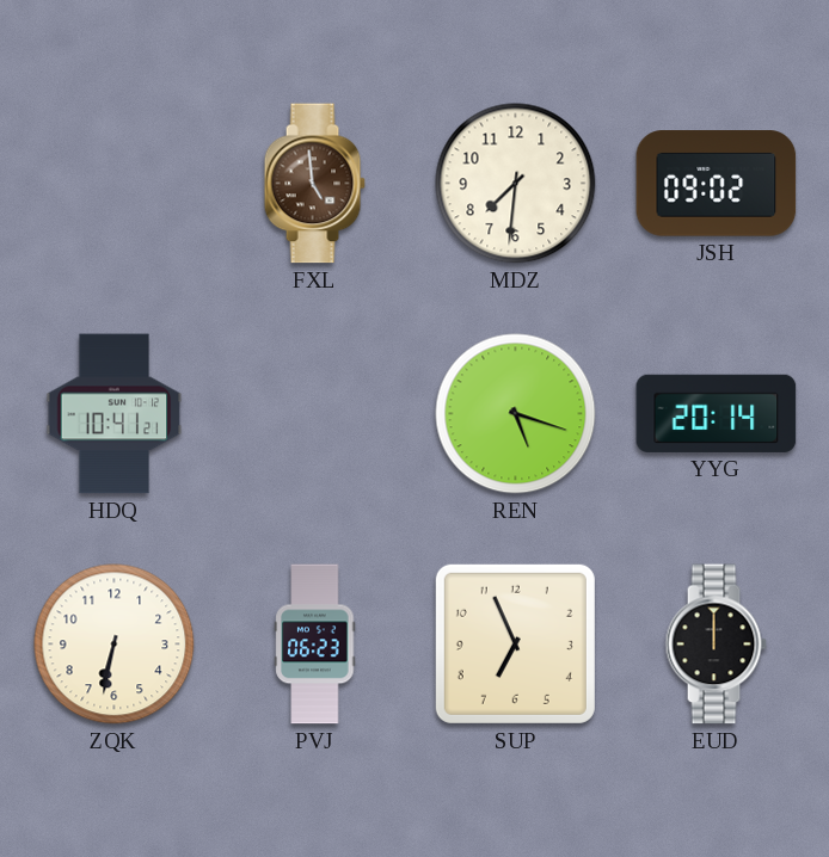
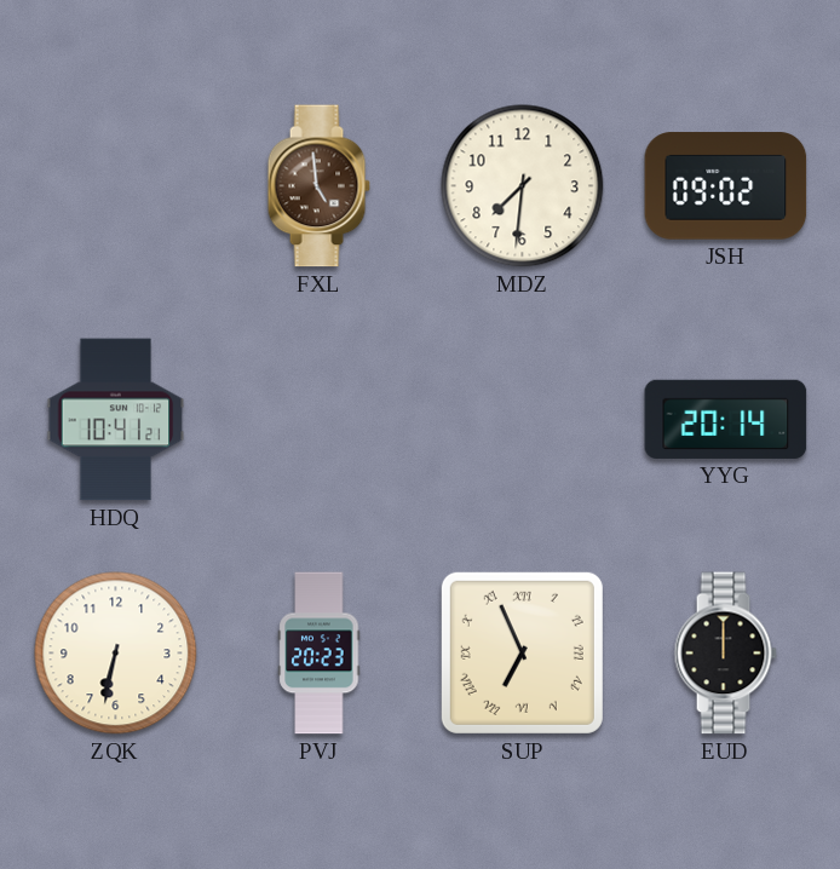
REN: 5:18 -> none (516, 414)
PVJ: 06:23 -> 20:23 (320, 654)
SUP numerals: Arabic -> Roman (522, 652)
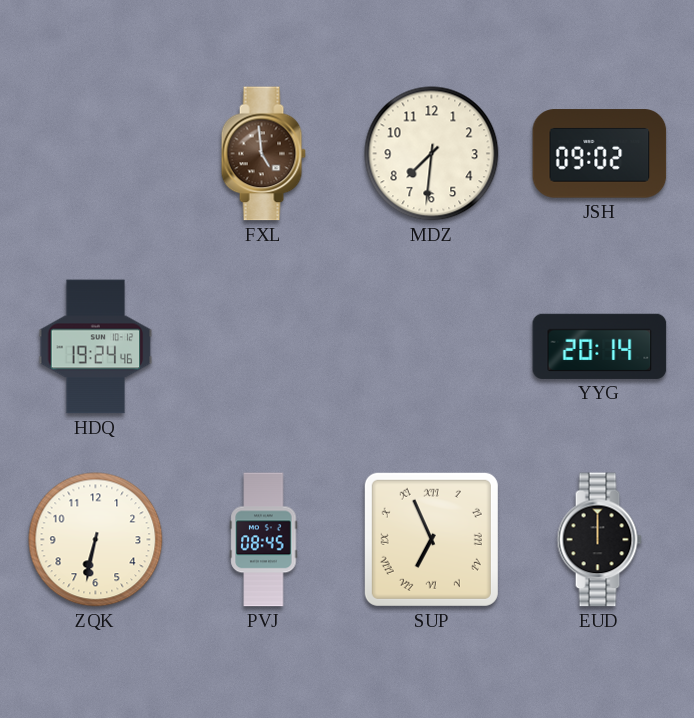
HDQ: 10:41 -> 19:24 (96, 347)
PVJ: 20:23 -> 08:45 (264, 540)
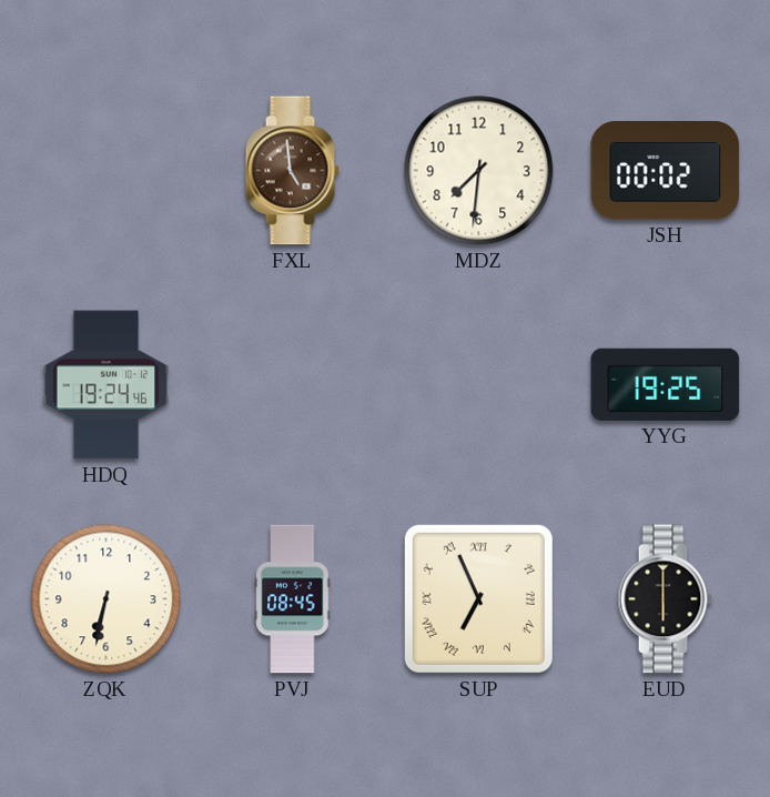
JSH: 09:02 -> 00:02 (666, 171)
YYG: 20:14 -> 19:25 (666, 384)
EUD: 12:00 -> 6:00 (665, 599)
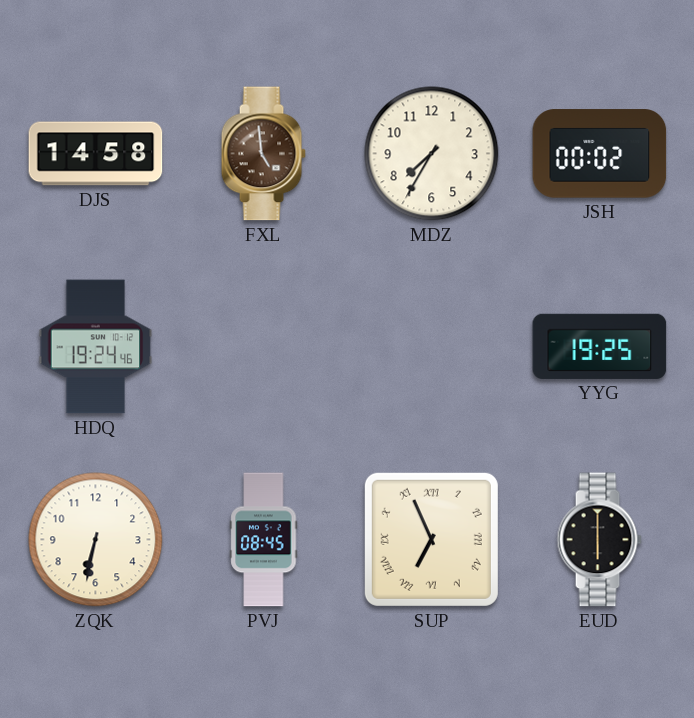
DJS: none -> 14:58 (96, 154)
MDZ: 7:31 -> 7:35 (432, 154)
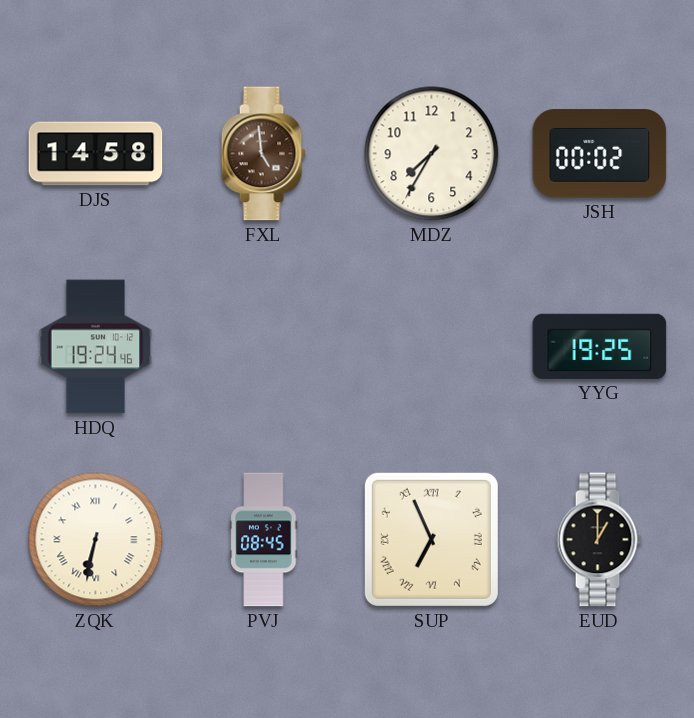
ZQK numerals: Arabic -> Roman (96, 540)
EUD: 6:00 -> 1:00 (599, 540)
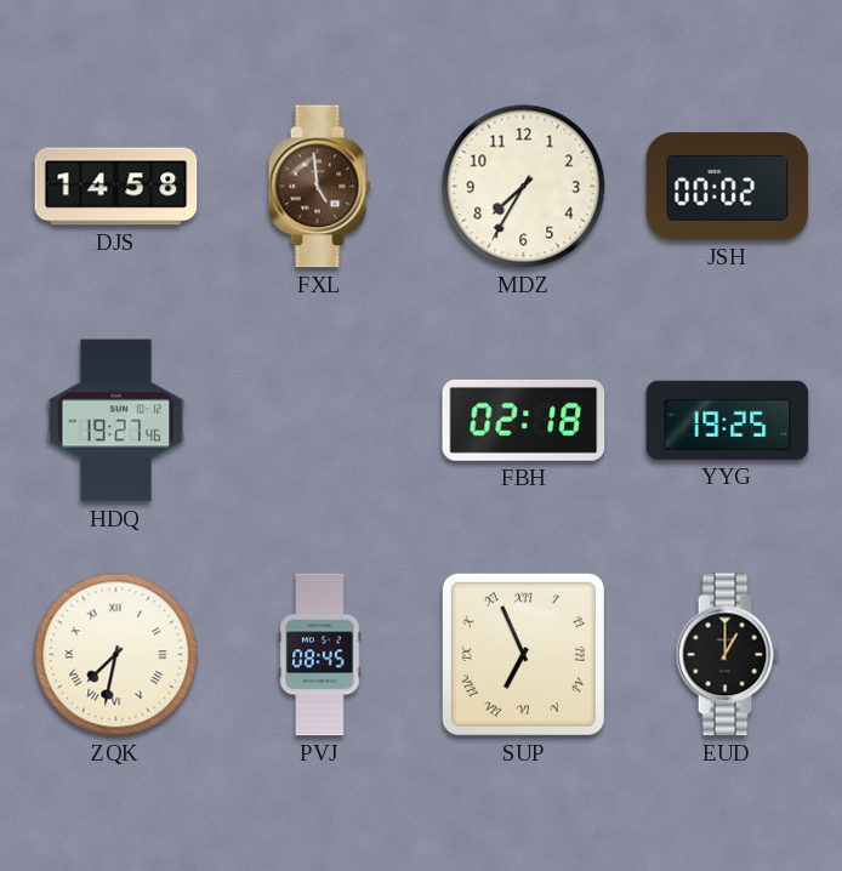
HDQ: 19:24 -> 19:27 (116, 421)
FBH: none -> 02:18 (524, 420)
ZQK: 6:32 -> 7:32 (116, 655)
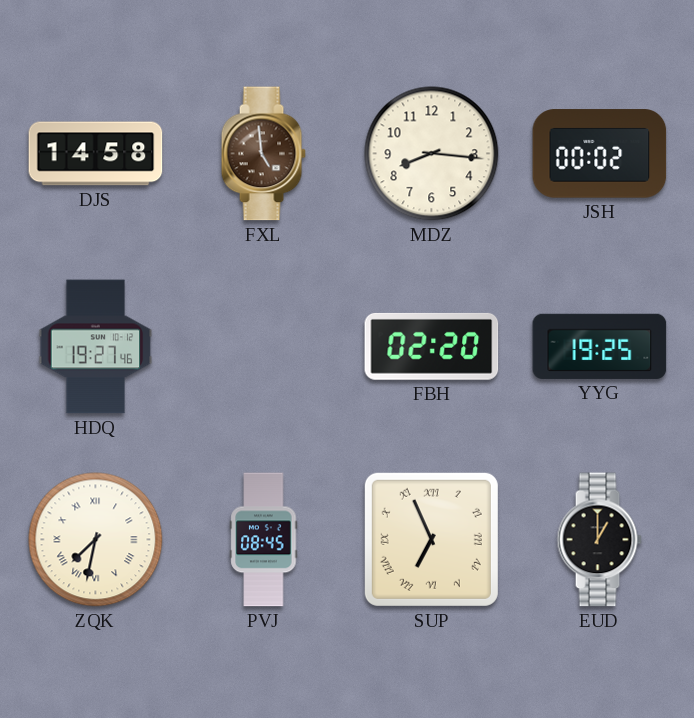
MDZ: 7:35 -> 8:16 (432, 154)
FBH: 02:18 -> 02:20 (432, 346)
